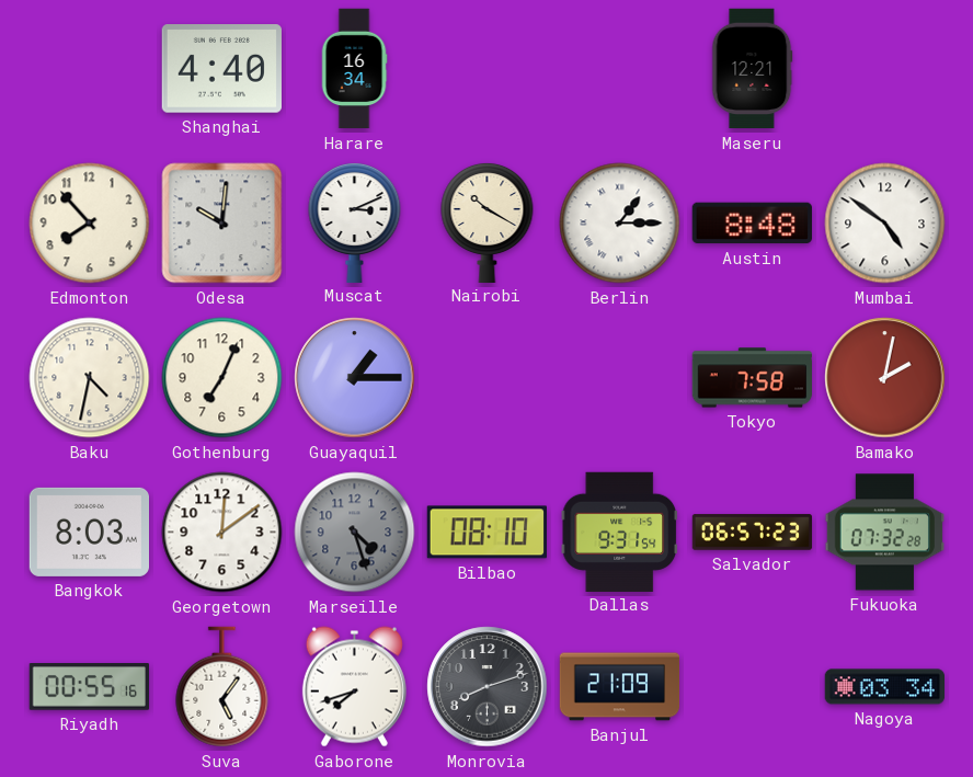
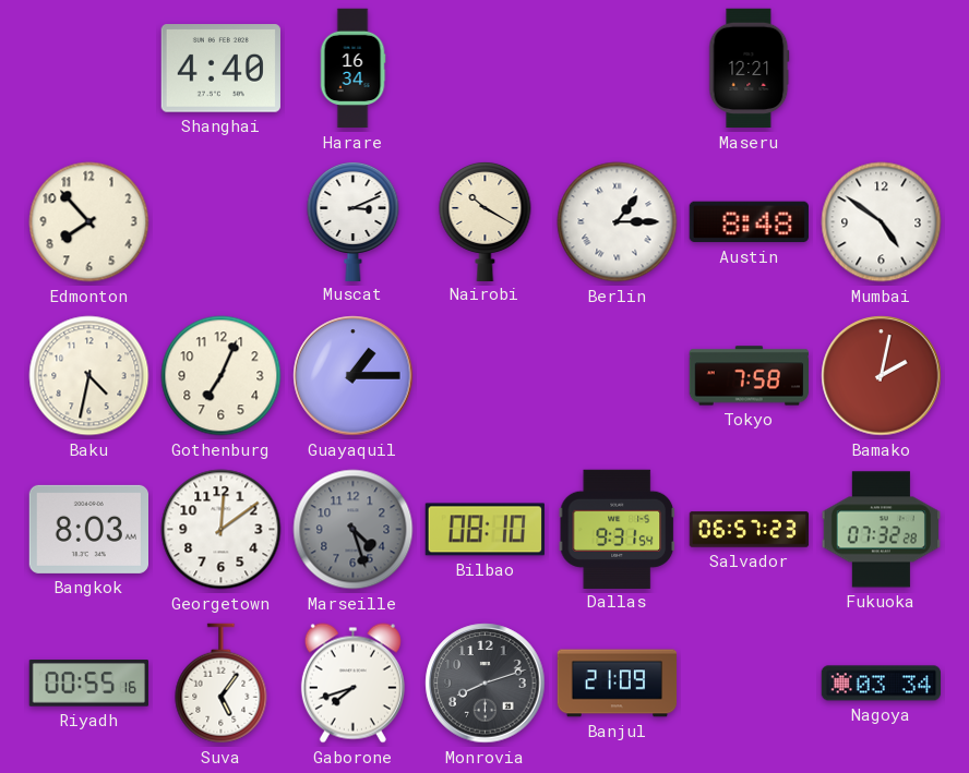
Odesa: 10:01 -> none (222, 224)
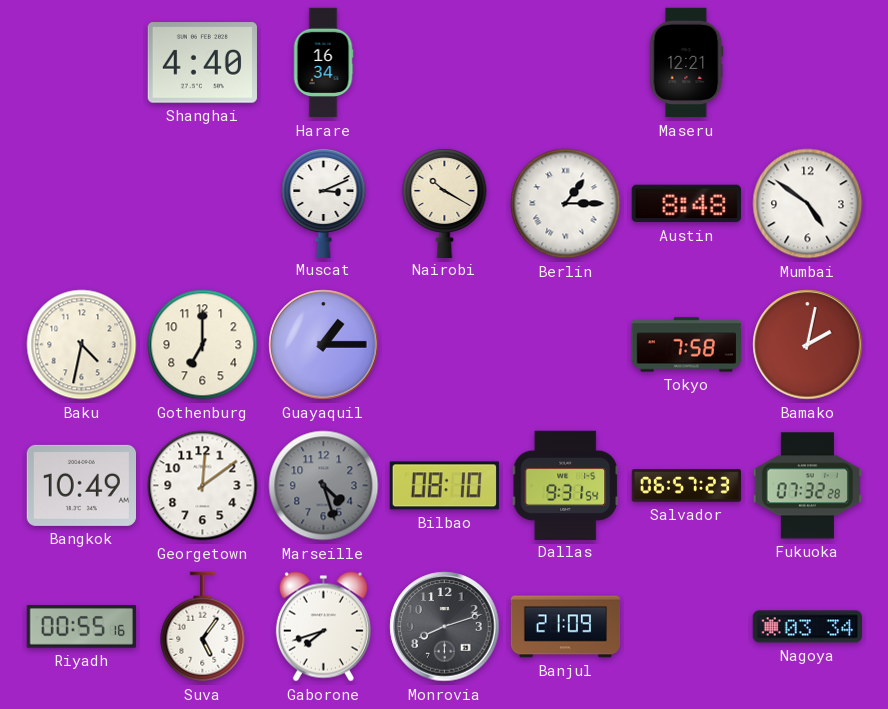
Edmonton: 7:53 -> none (89, 222)
Gothenburg: 7:04 -> 7:00 (203, 345)
Bangkok: 8:03 -> 10:49 (81, 485)
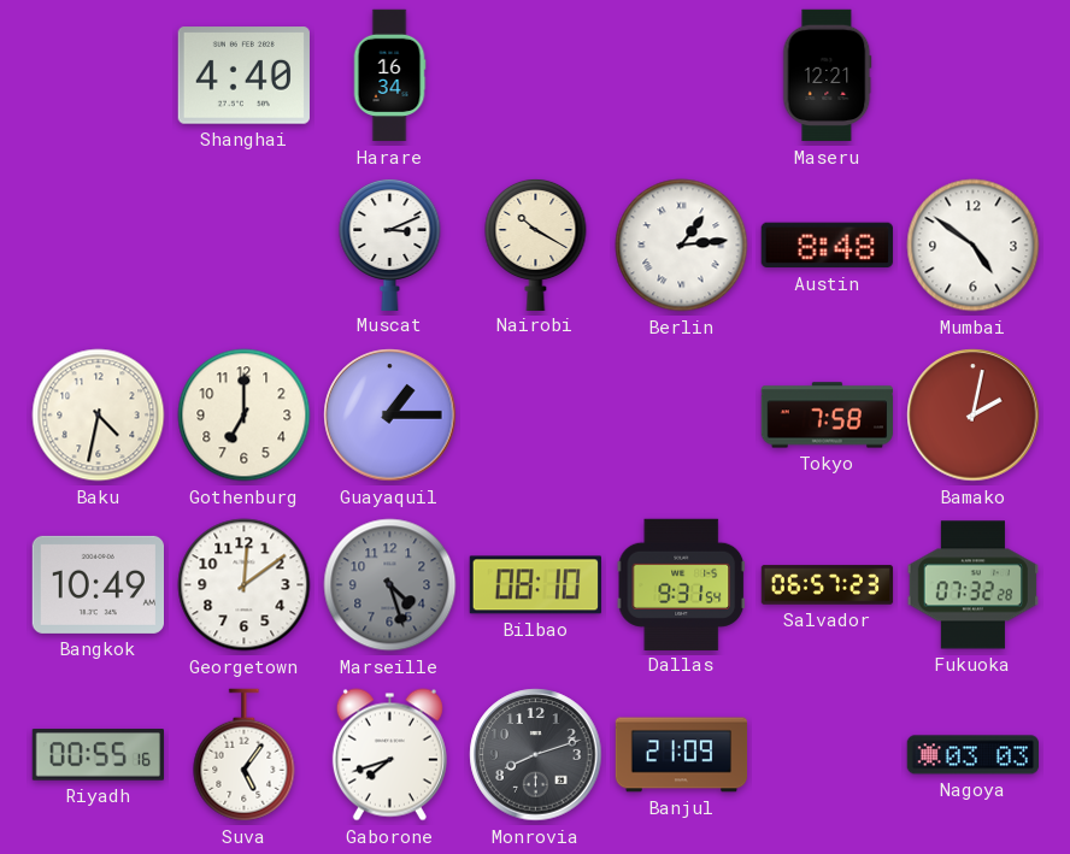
Berlin: 1:15 -> 1:14 (682, 246)
Nagoya: 03:34 -> 03:03 (972, 755)
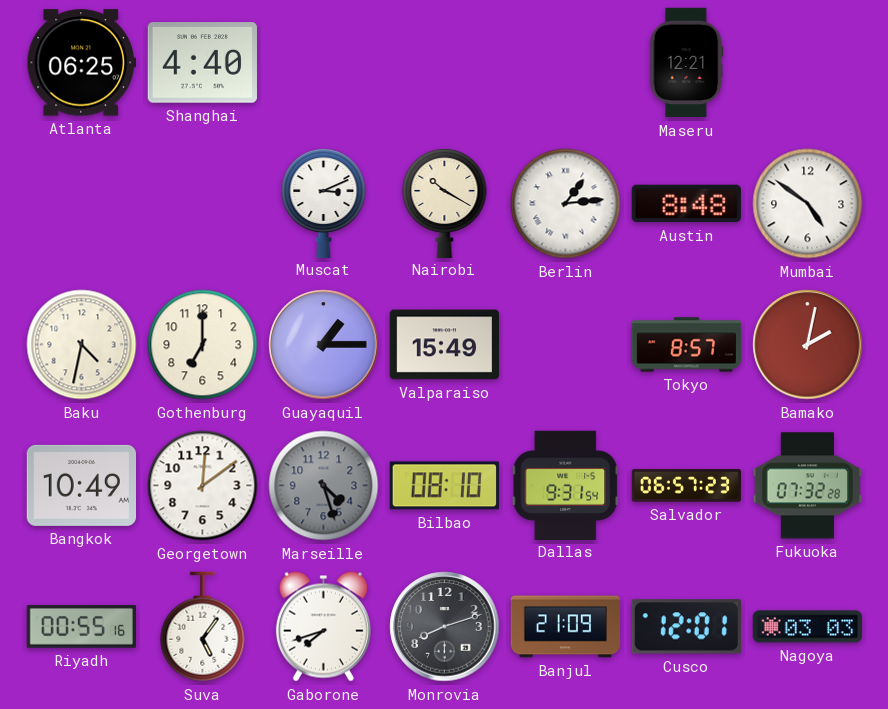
Atlanta: none -> 06:25 (81, 63)
Harare: 16:34 -> none (389, 76)
Valparaiso: none -> 15:49 (444, 345)
Tokyo: 7:58 -> 8:57 (686, 345)
Cusco: none -> 12:01 (686, 627)
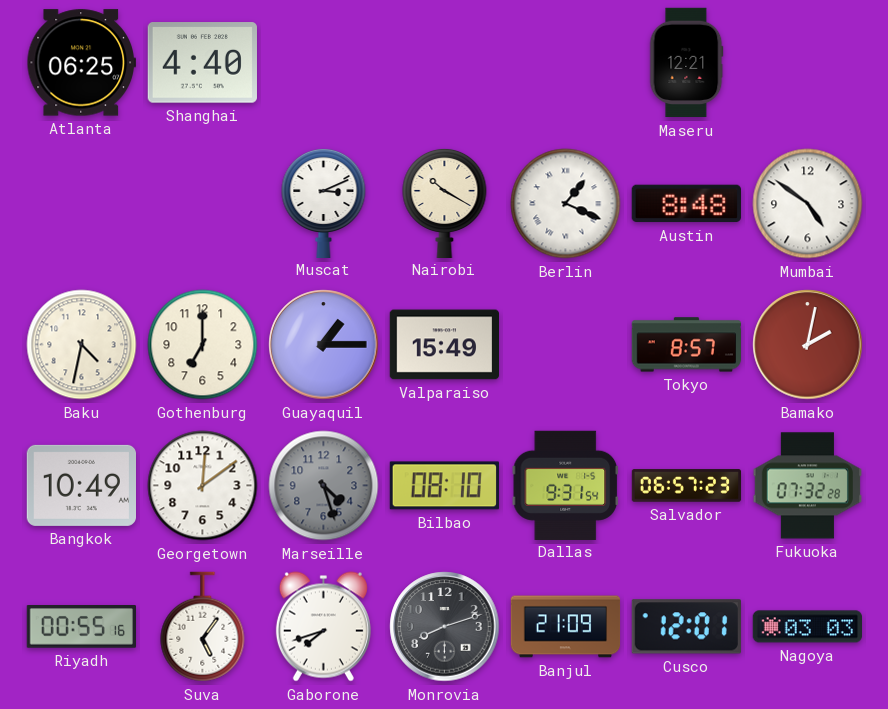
Berlin: 1:14 -> 1:19 (566, 204)
